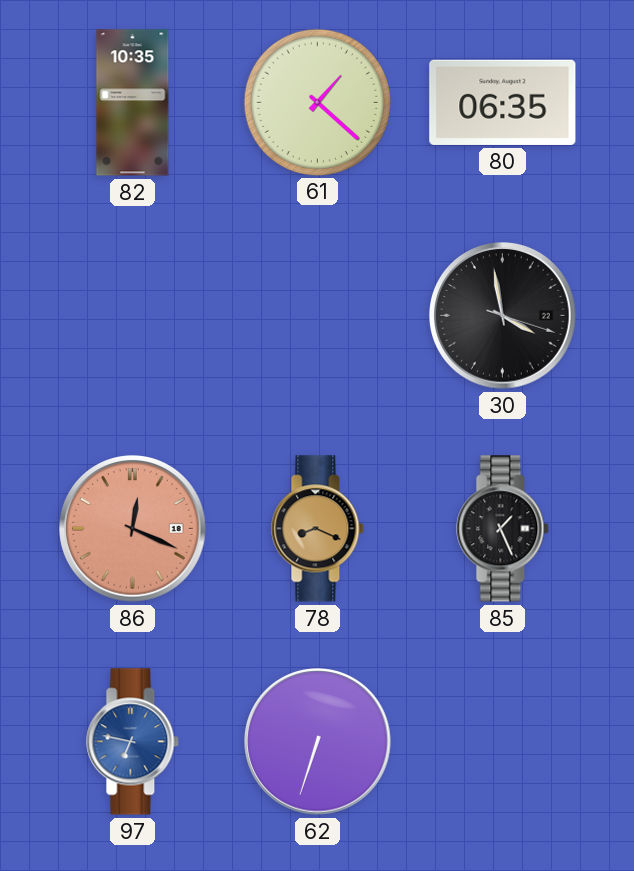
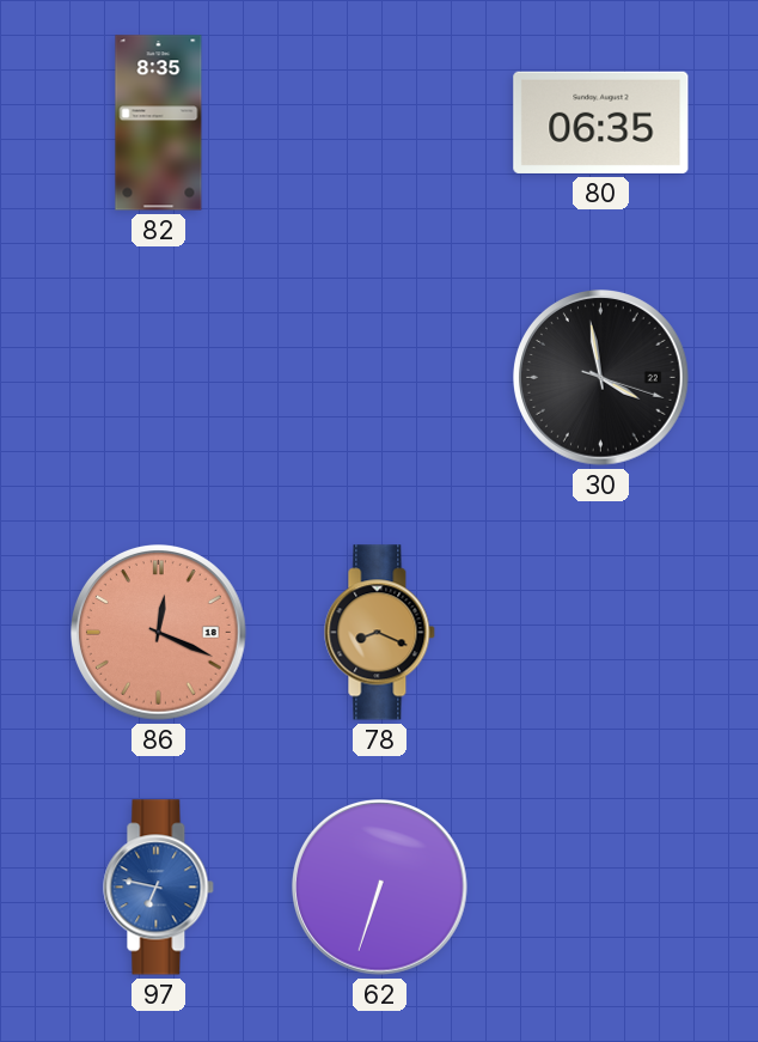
82: 10:35 -> 8:35 (159, 123)
61: 1:22 -> none (317, 102)
85: 1:26 -> none (503, 529)
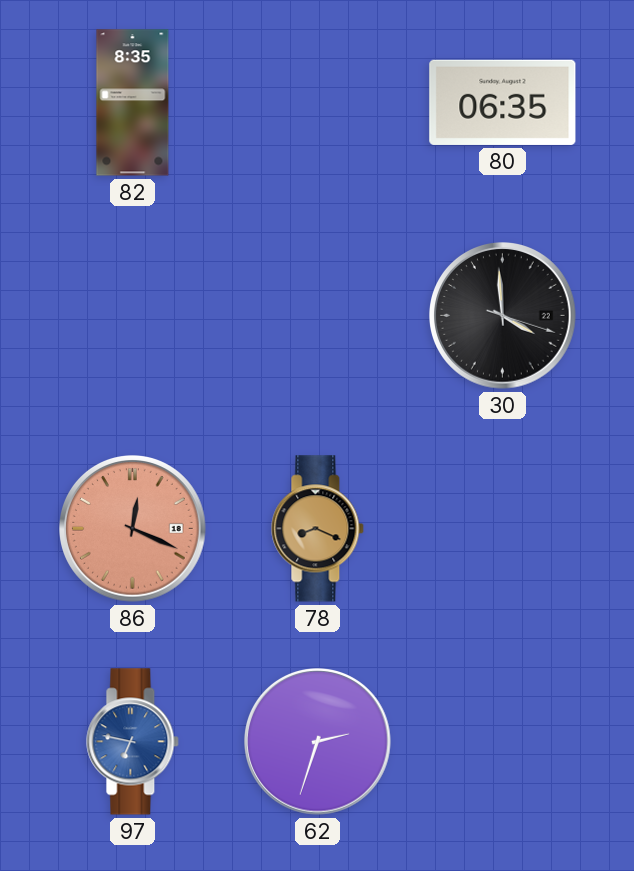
30: 3:58 -> 3:59 (503, 316)
62: 6:33 -> 2:33 (318, 742)
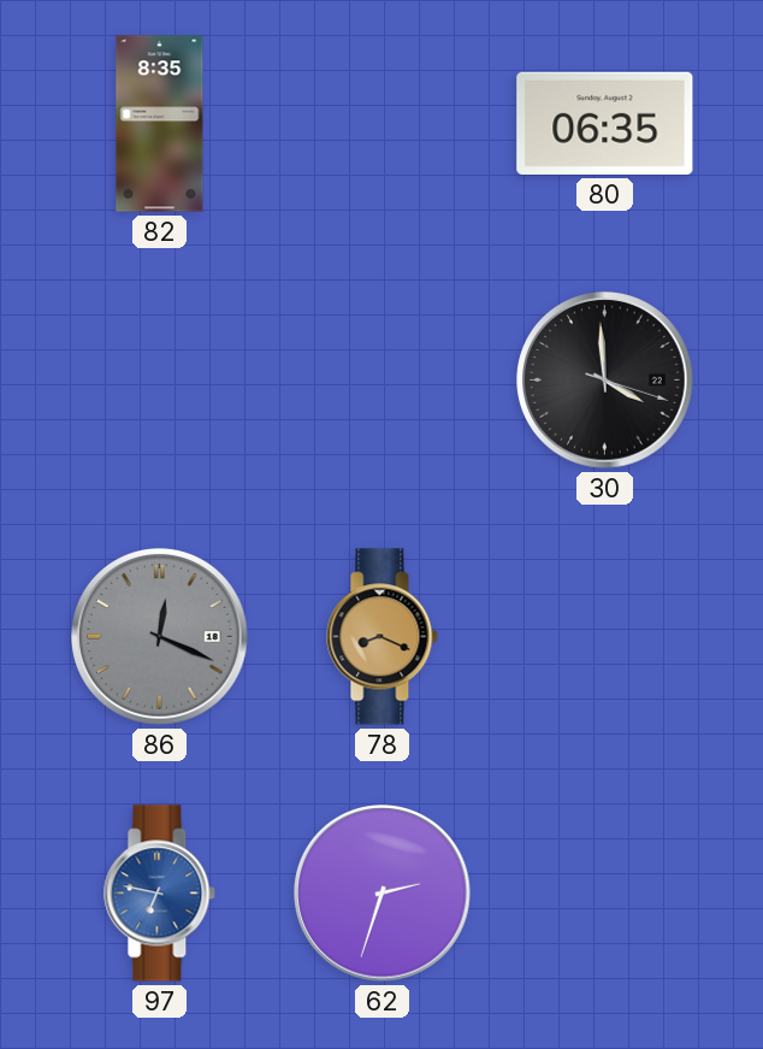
86 dial: salmon -> grey (160, 637)
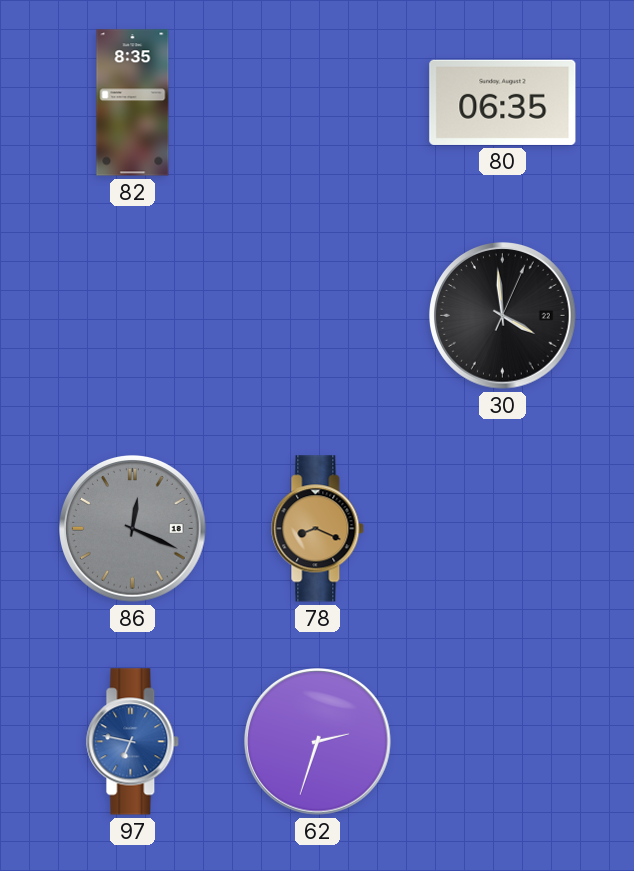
30: 3:59:18 -> 3:59:04 (503, 316)
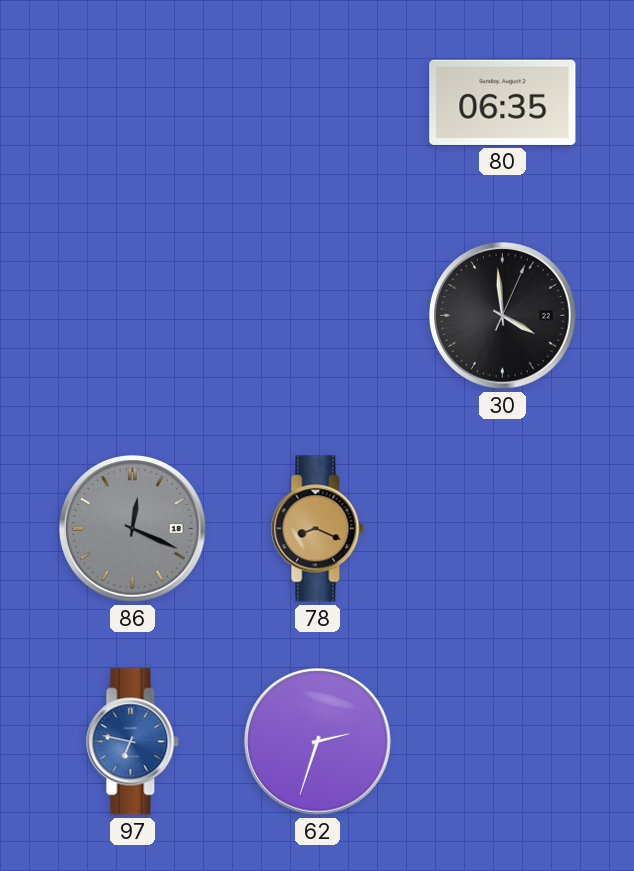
82: 8:35 -> none (133, 103)
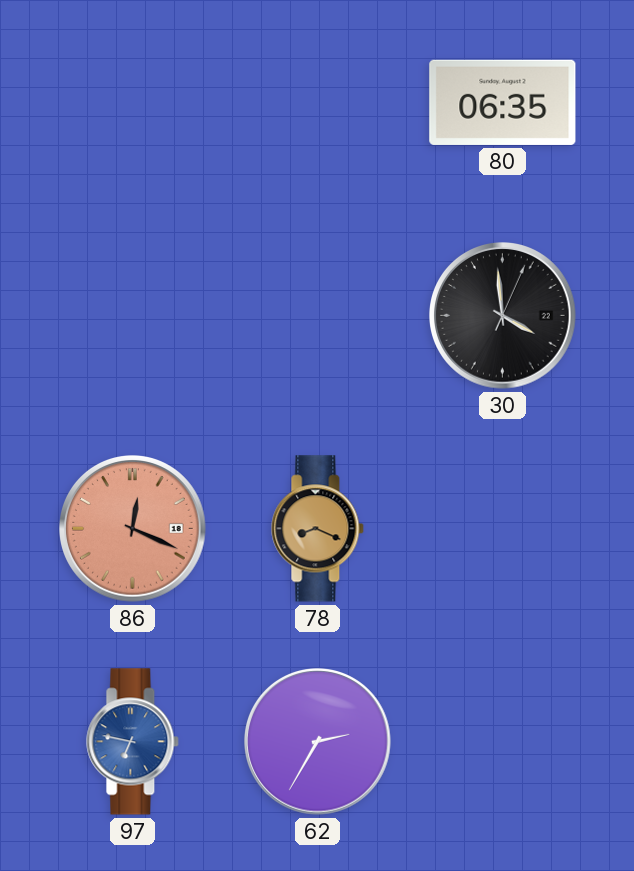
86 dial: grey -> salmon (133, 529)
62: 2:33 -> 2:35 (318, 742)
